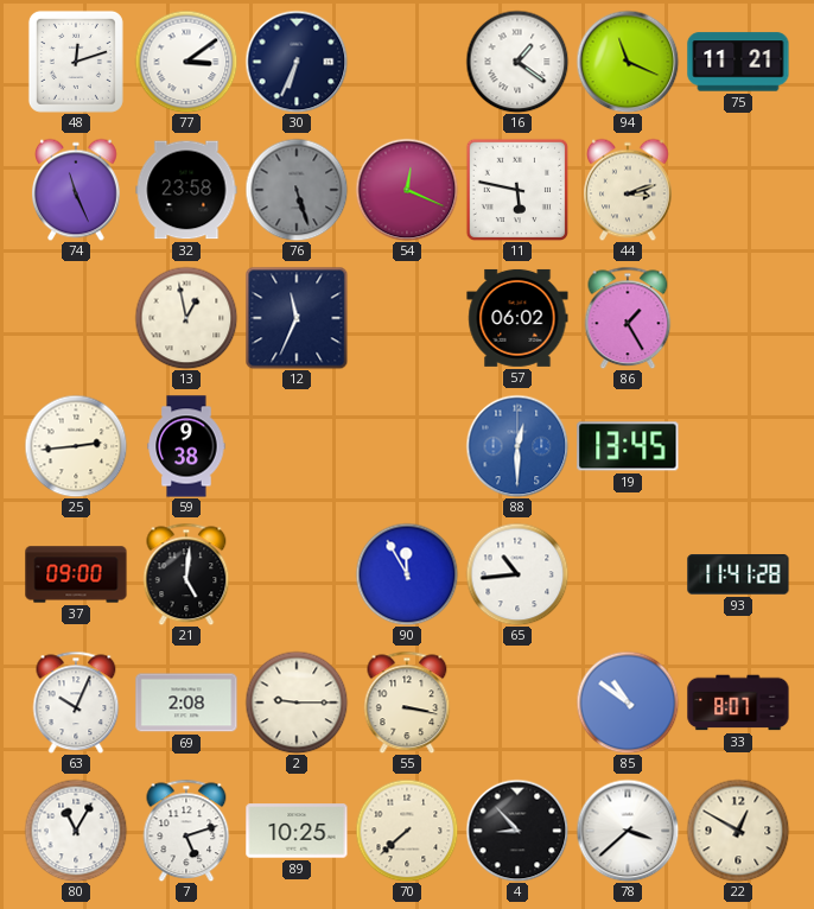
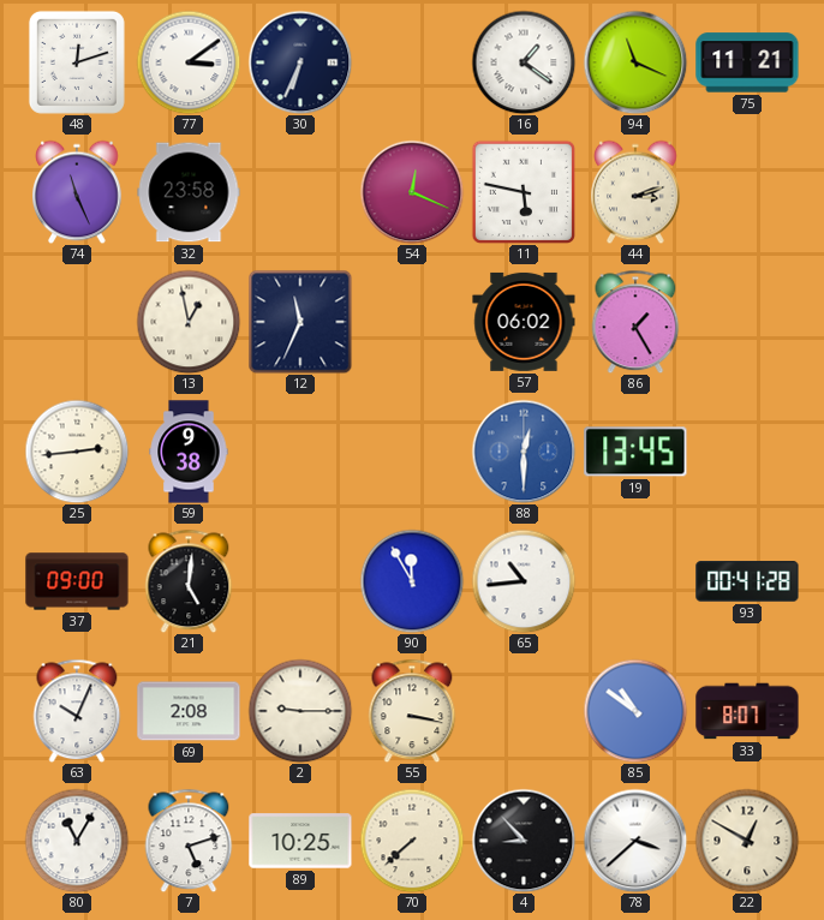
76: 5:27 -> none (297, 190)
93: 11:41 -> 00:41 (747, 581)
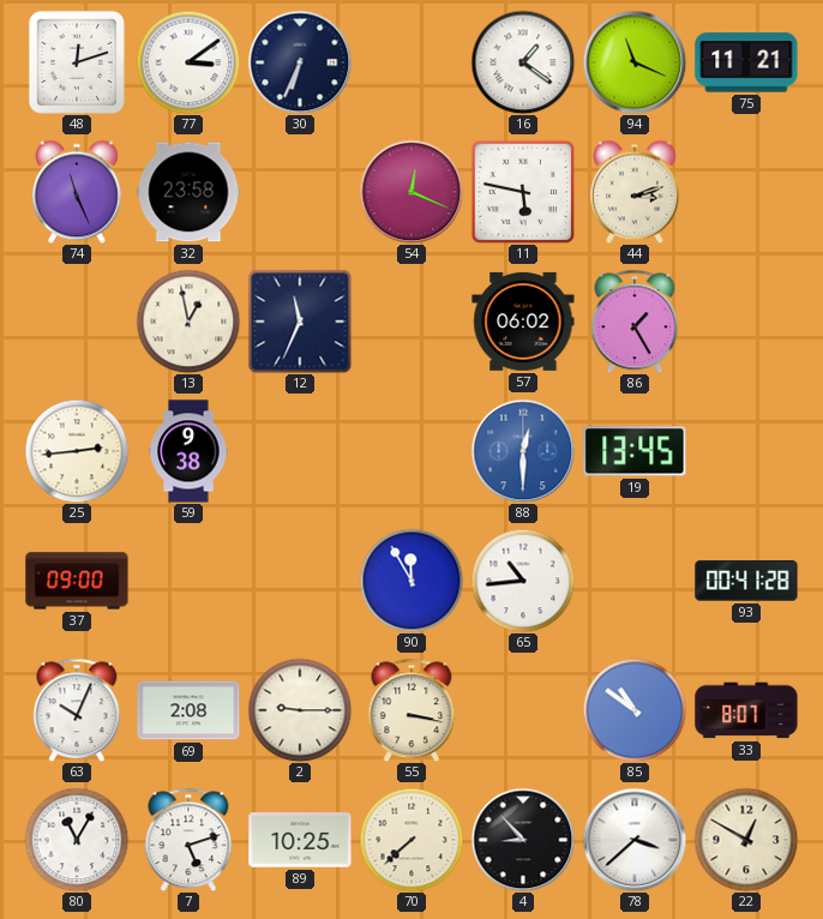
21: 5:01 -> none (189, 581)
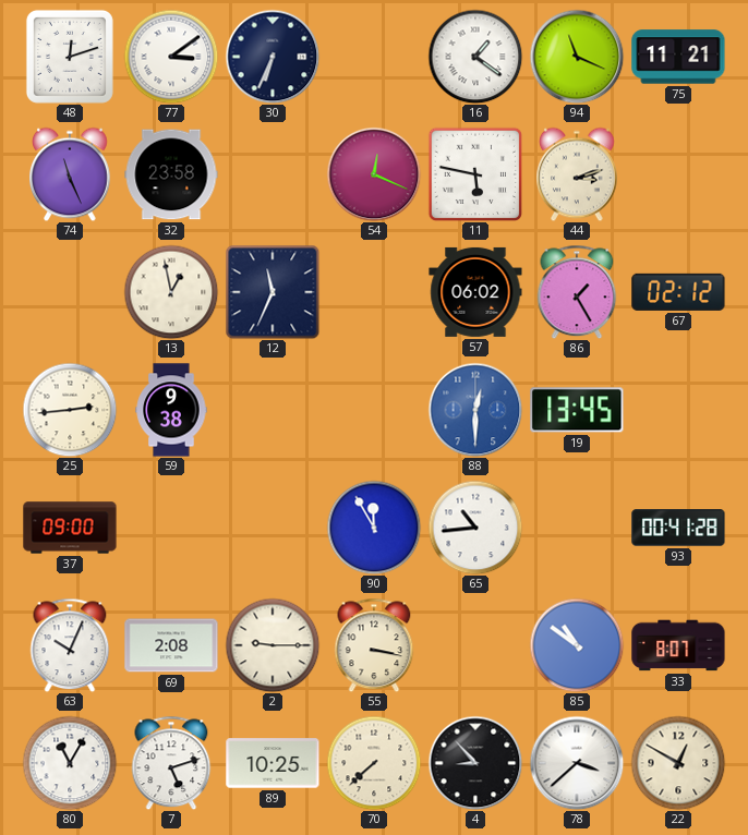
67: none -> 02:12 (678, 292)
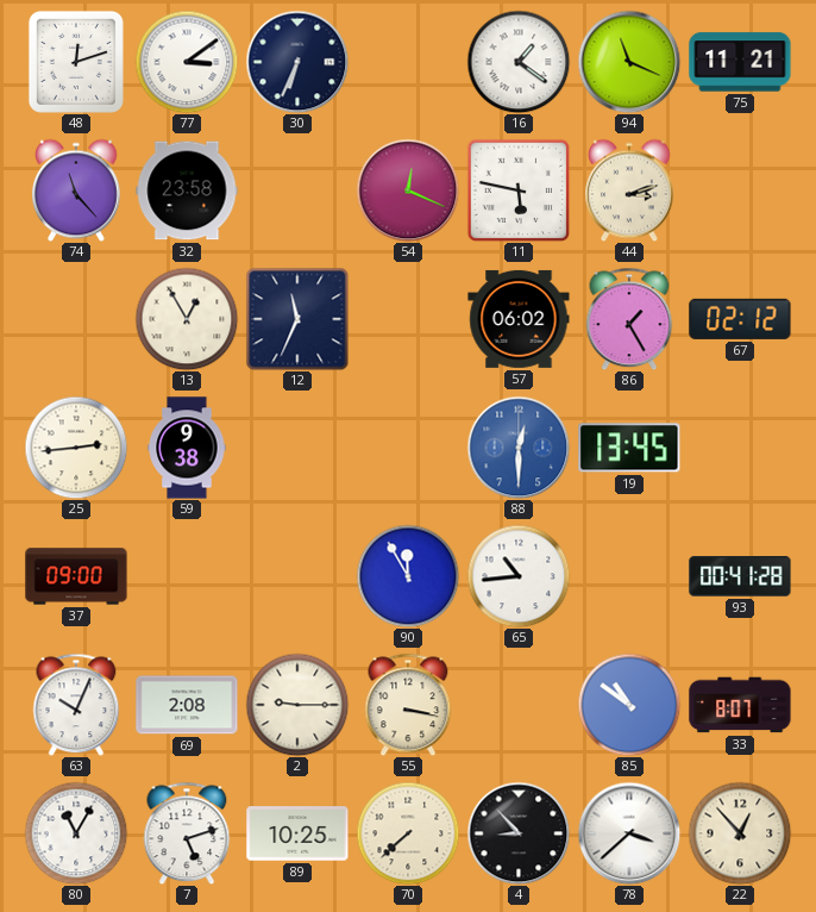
74: 11:26 -> 11:23 (77, 190)
13: 12:58 -> 12:55 (187, 319)
22: 12:50 -> 12:53 (740, 833)
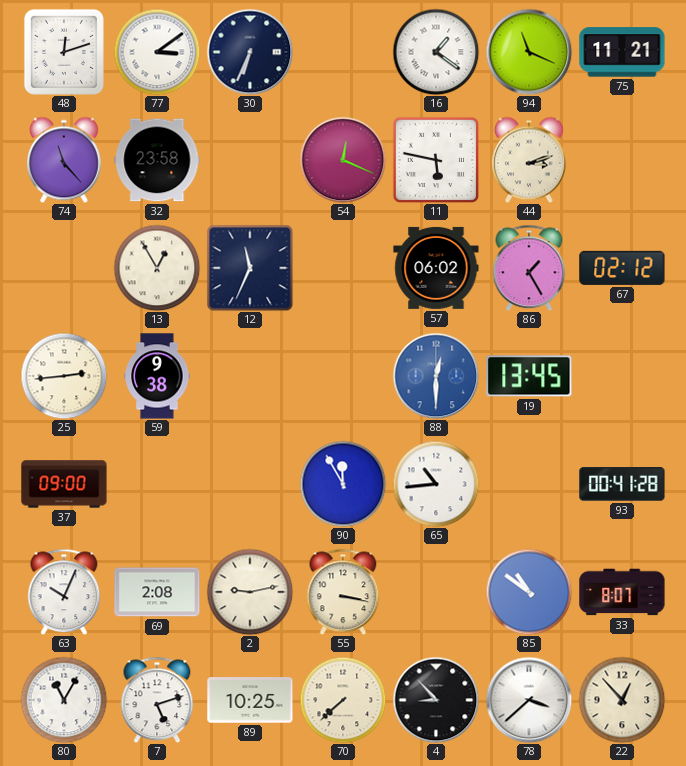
2: 9:15 -> 9:13 (250, 592)
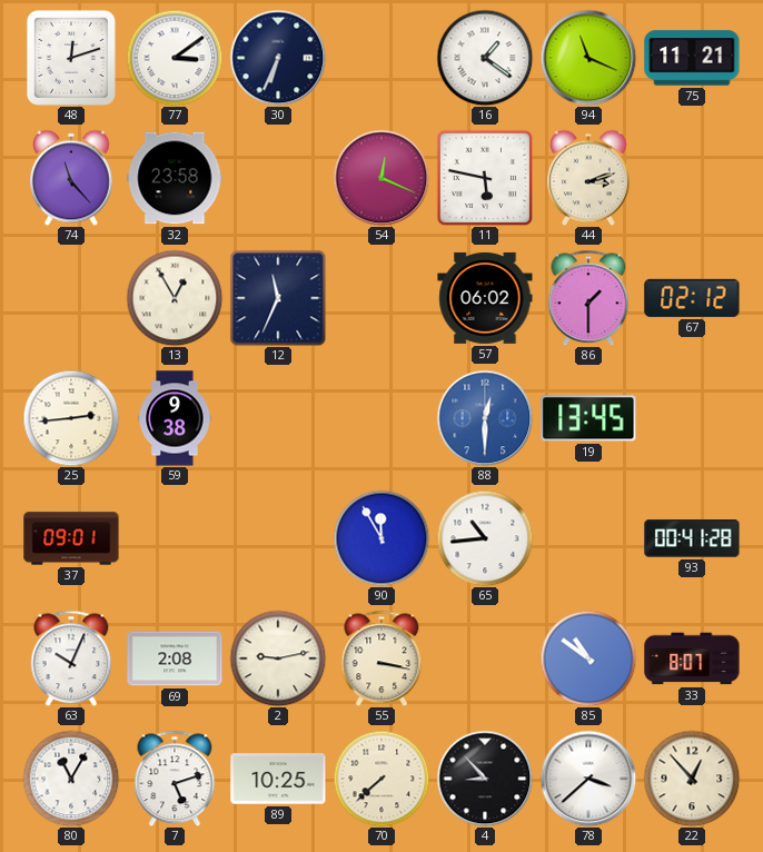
86: 1:25 -> 1:30 (588, 298)
37: 09:00 -> 09:01 (71, 538)
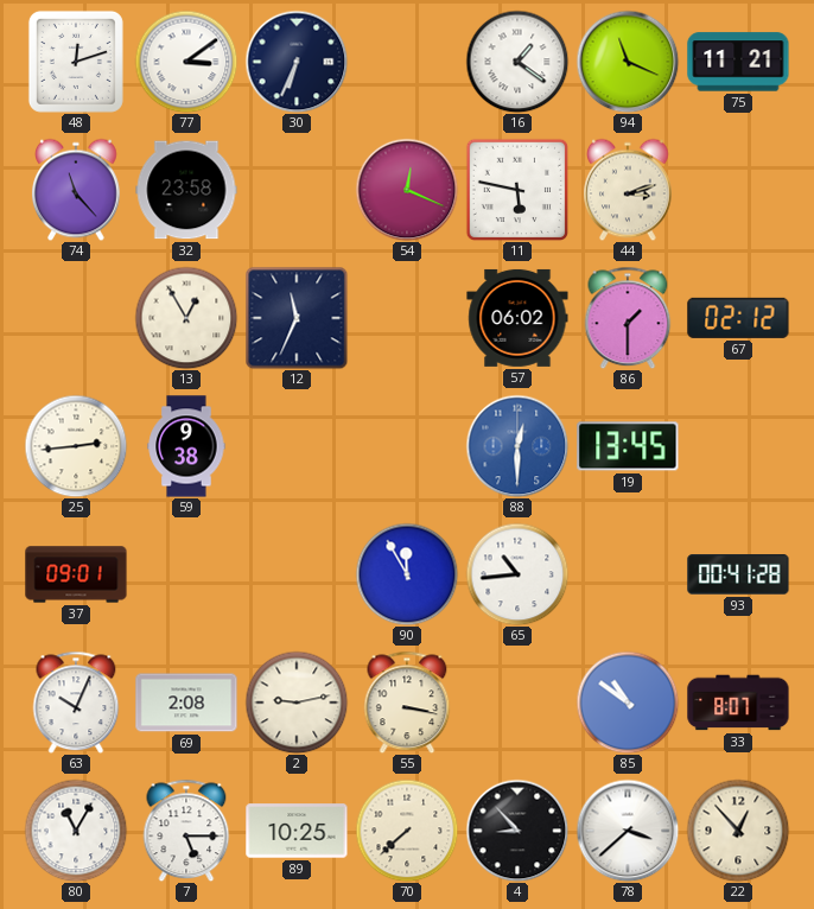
7: 5:12 -> 5:15 (186, 831)
